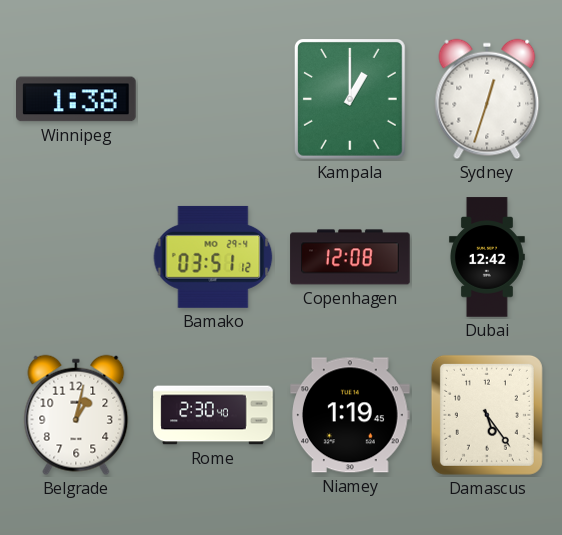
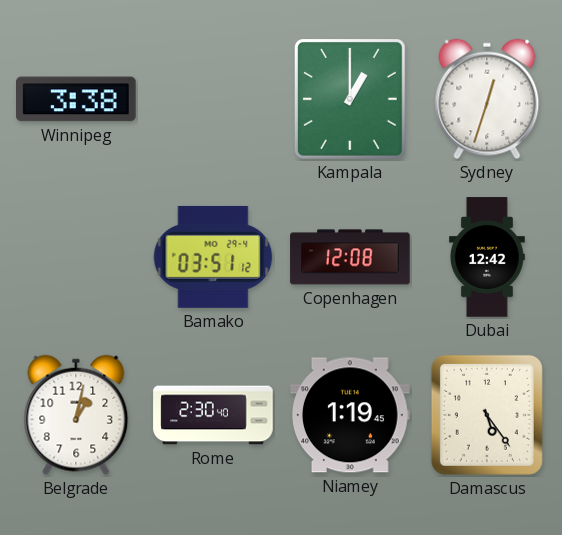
Winnipeg: 1:38 -> 3:38 (77, 99)
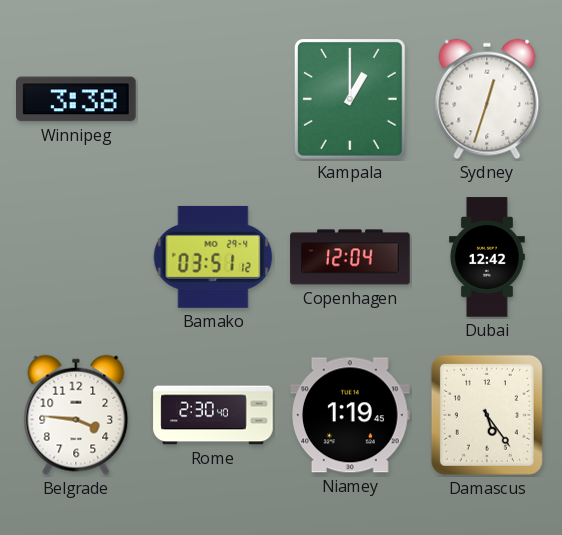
Copenhagen: 12:08 -> 12:04 (350, 257)
Belgrade: 1:02 -> 3:46 (76, 415)
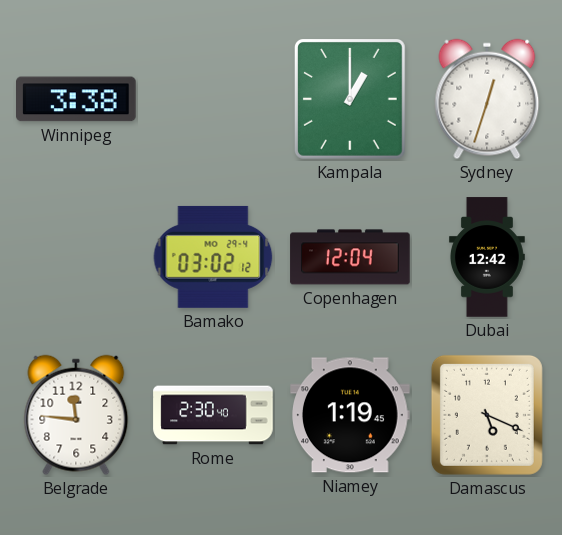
Bamako: 03:51 -> 03:02 (213, 257)
Belgrade: 3:46 -> 11:46 (76, 415)
Damascus: 5:24 -> 5:19 (487, 415)
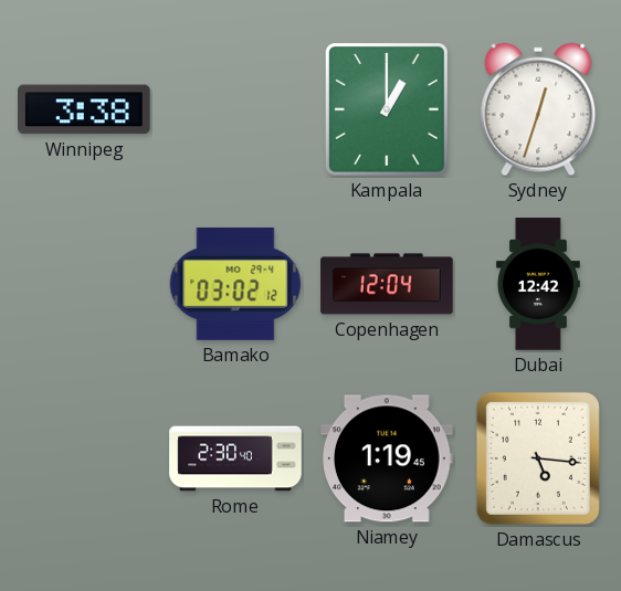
Belgrade: 11:46 -> none (76, 415)
Damascus: 5:19 -> 5:16 (538, 458)
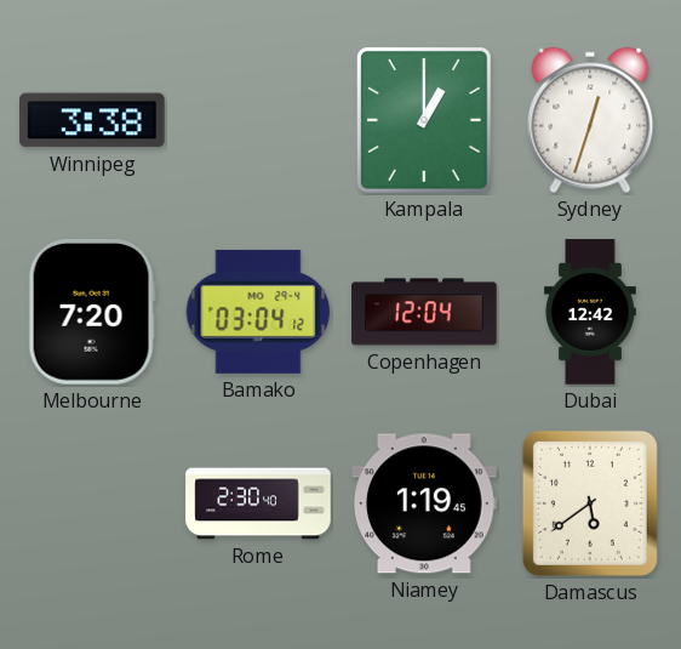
Melbourne: none -> 7:20 (92, 313)
Bamako: 03:02 -> 03:04 (258, 312)
Damascus: 5:16 -> 5:39 (590, 503)
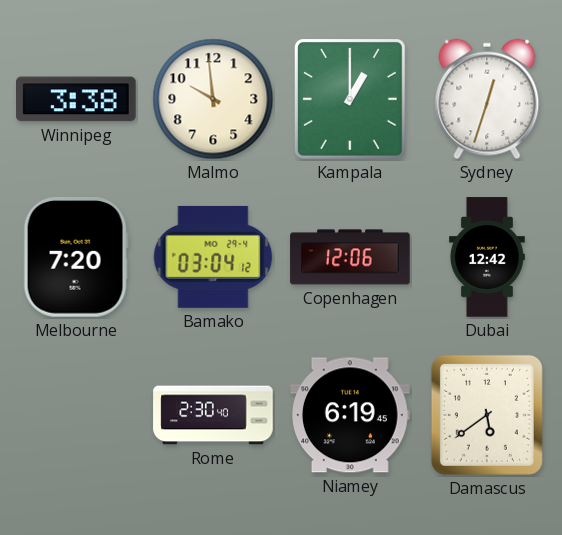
Malmo: none -> 9:59 (213, 99)
Copenhagen: 12:04 -> 12:06 (350, 257)
Niamey: 1:19 -> 6:19 (351, 415)
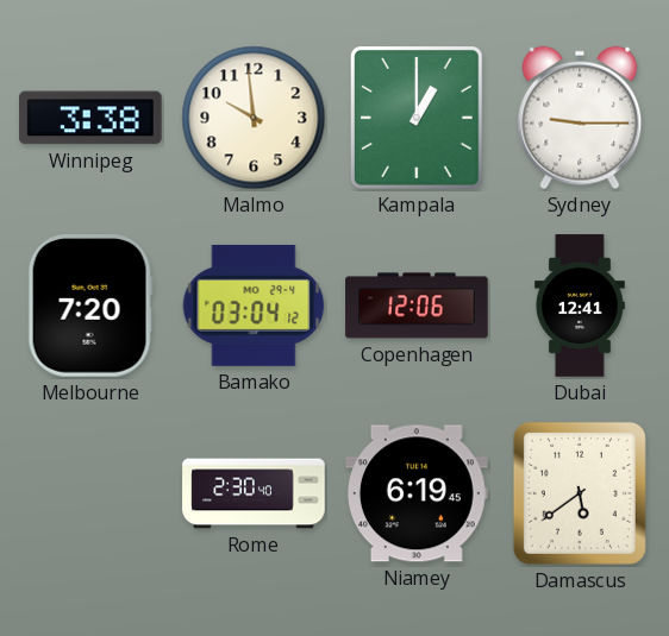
Sydney: 12:33 -> 9:15 (580, 118)
Dubai: 12:42 -> 12:41 (580, 306)
